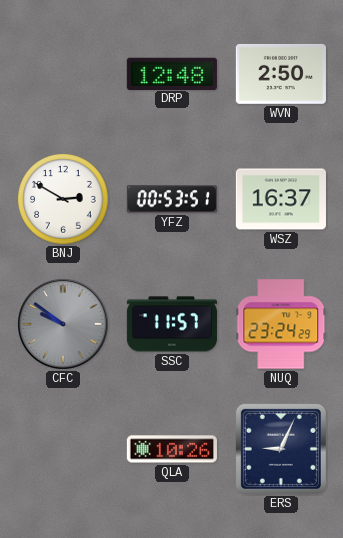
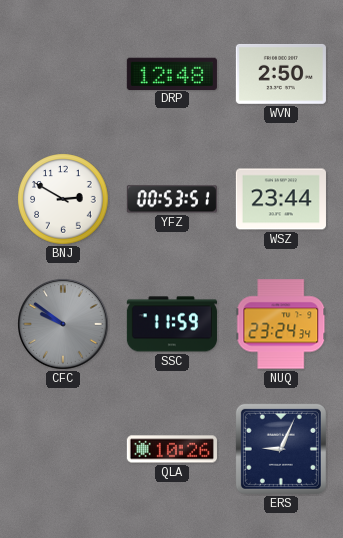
WSZ: 16:37 -> 23:44 (281, 199)
SSC: 11:57 -> 11:59 (172, 324)
NUQ: 23:24:29 -> 23:24:34 (281, 324)
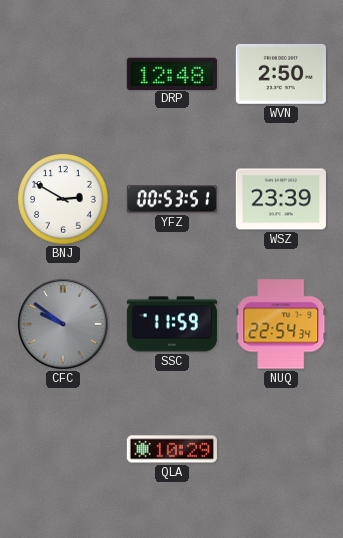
WSZ: 23:44 -> 23:39 (281, 199)
NUQ: 23:24 -> 22:54 (281, 324)
QLA: 10:26 -> 10:29 (172, 449)
ERS: 9:04 -> none (281, 449)
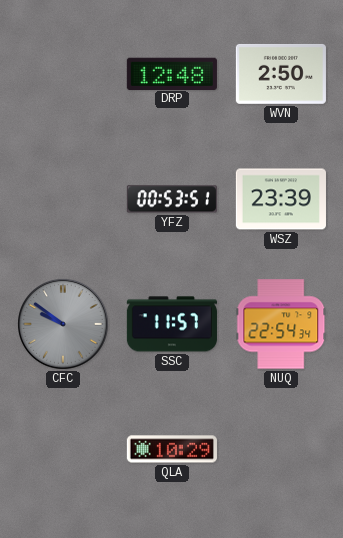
BNJ: 2:50 -> none (63, 199)
SSC: 11:59 -> 11:57 (172, 324)
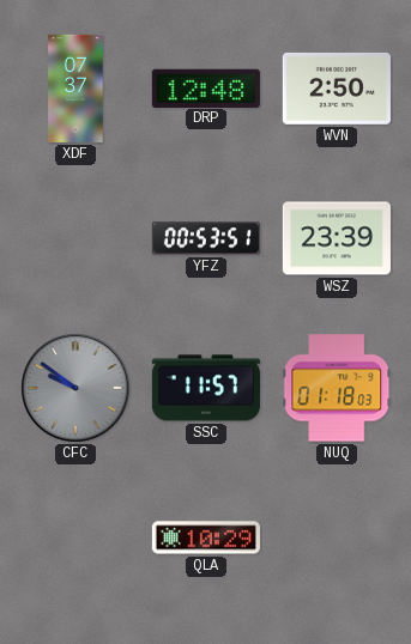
XDF: none -> 07:37 (75, 89)
NUQ: 22:54 -> 01:18 (337, 388)
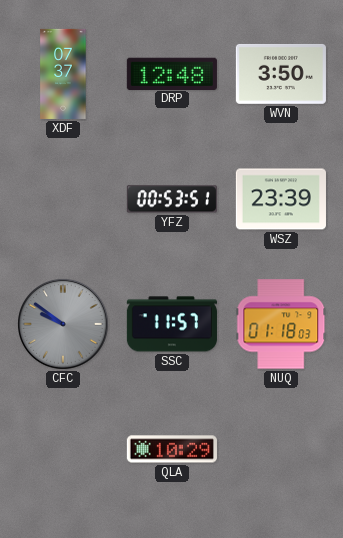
WVN: 2:50 -> 3:50 (281, 74)
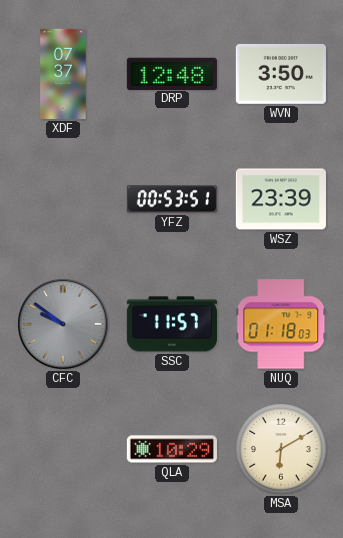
MSA: none -> 6:10 (281, 449)
